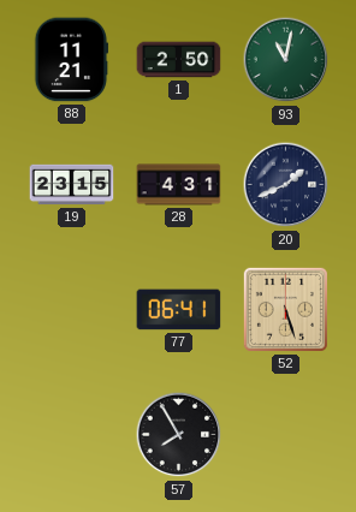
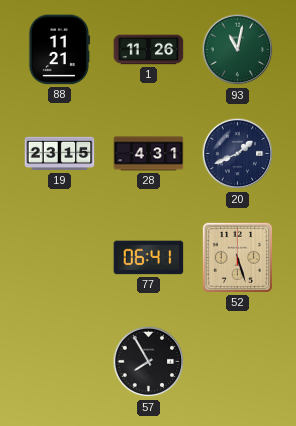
1: 2:50 -> 11:26 (149, 50)
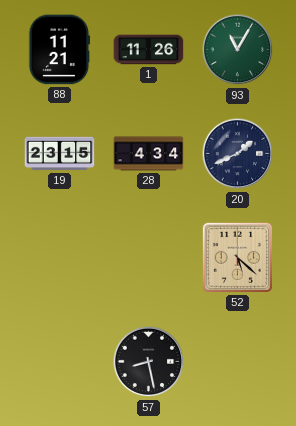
93: 11:02 -> 11:05 (238, 50)
28: 4:31 -> 4:34 (149, 154)
77: 06:41 -> none (149, 258)
52: 5:27 -> 5:22 (237, 257)
57: 7:55 -> 8:28 (149, 362)
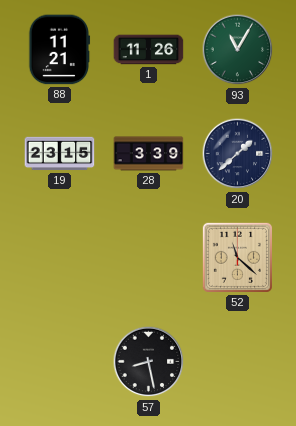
28: 4:34 -> 3:39 (149, 154)
20: 1:41 -> 1:38 (238, 154)
52: 5:22 -> 11:22 (237, 257)
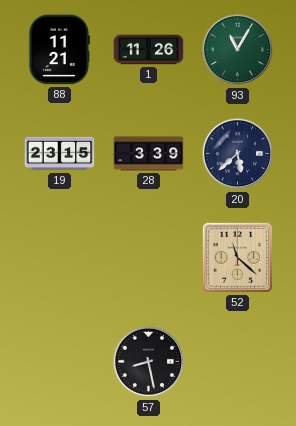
20: 1:38 -> 5:38 (238, 154)
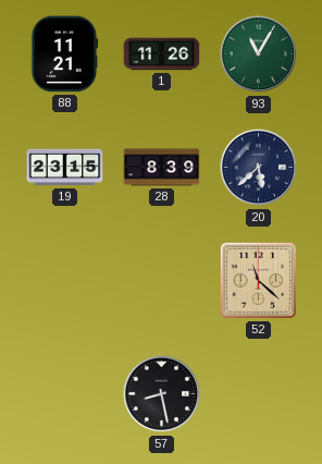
28: 3:39 -> 8:39 (162, 168)
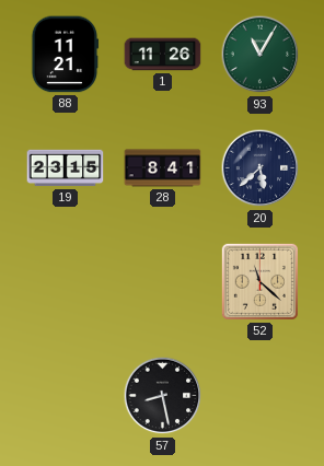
28: 8:39 -> 8:41 (163, 168)
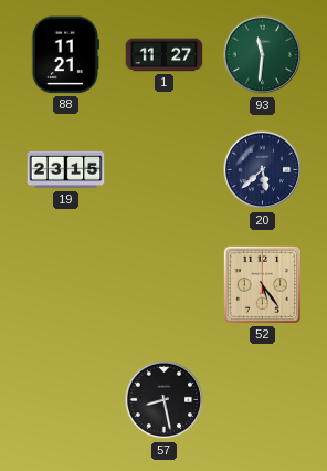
1: 11:26 -> 11:27 (165, 55)
93: 11:05 -> 11:31 (263, 55)
28: 8:41 -> none (163, 168)
52: 11:22 -> 5:24 (262, 284)
